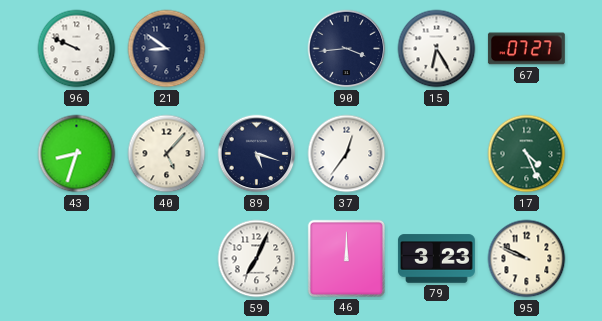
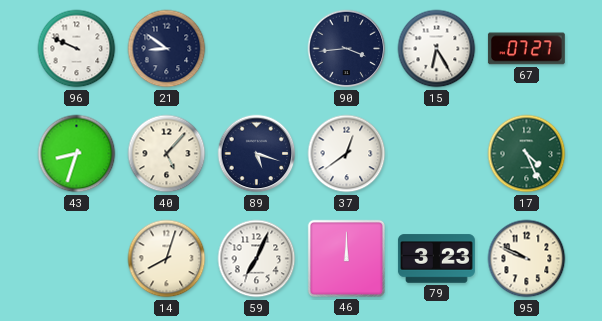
37: 12:36 -> 12:39 (347, 154)
14: none -> 8:03 (167, 259)
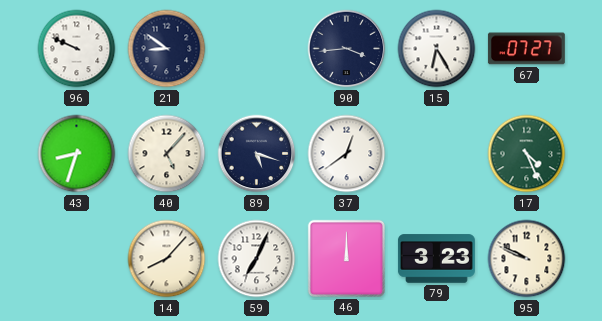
14: 8:03 -> 8:07 (167, 259)
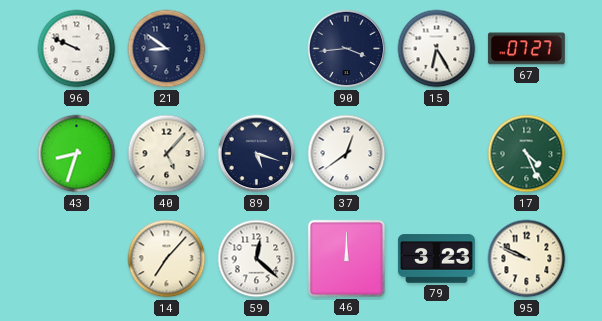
14: 8:07 -> 7:07 (167, 259)
59: 7:04 -> 12:22 (257, 259)
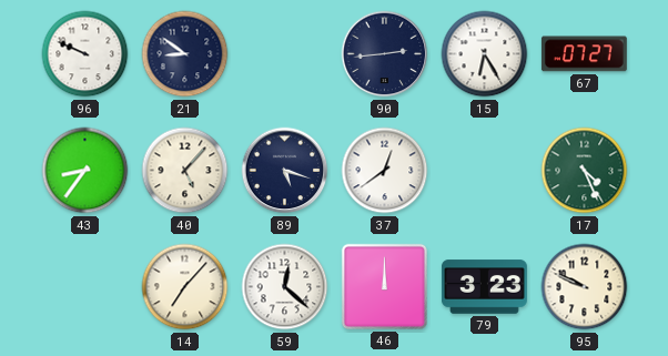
90: 3:44 -> 2:44 (385, 54)
43: 8:33 -> 8:36 (85, 171)
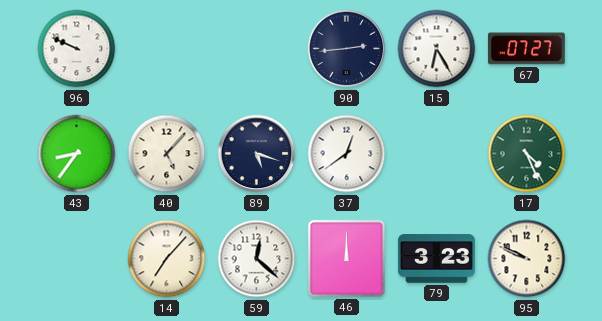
21: 8:51 -> none (185, 54)
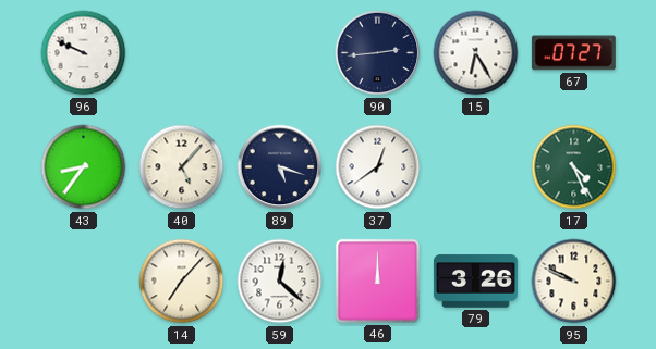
79: 3:23 -> 3:26 (475, 282)
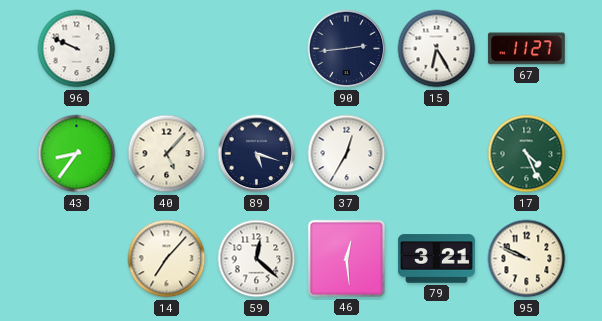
67: 07:27 -> 11:27 (526, 49)
37: 12:39 -> 12:35 (347, 154)
46: 12:00 -> 12:29 (346, 258)
79: 3:26 -> 3:21 (436, 259)
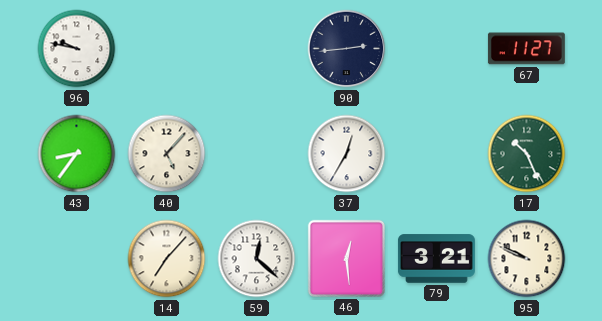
96: 9:49 -> 9:47 (77, 49)
15: 6:25 -> none (437, 49)
89: 5:18 -> none (257, 154)
17: 4:26 -> 10:26 (527, 154)
